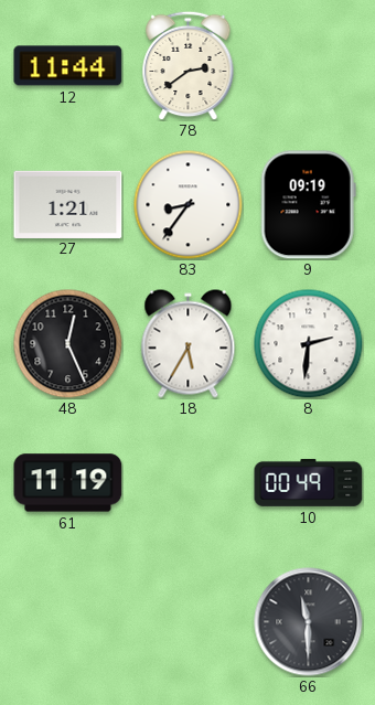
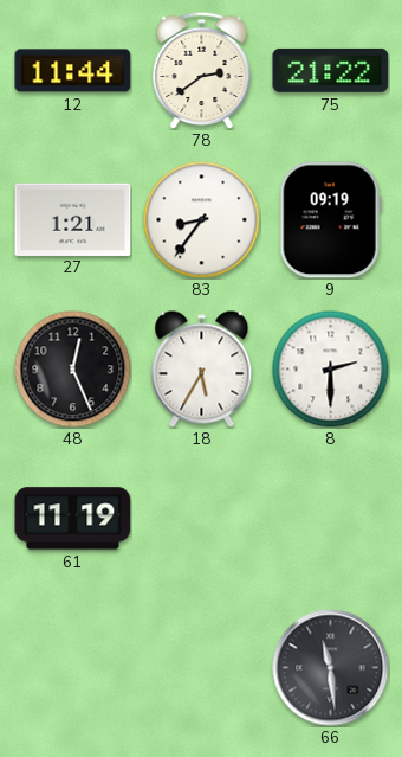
75: none -> 21:22 (331, 70)
8: 2:31 -> 2:30 (331, 370)
10: 00:49 -> none (309, 482)
66: 11:30 -> 11:29 (331, 668)
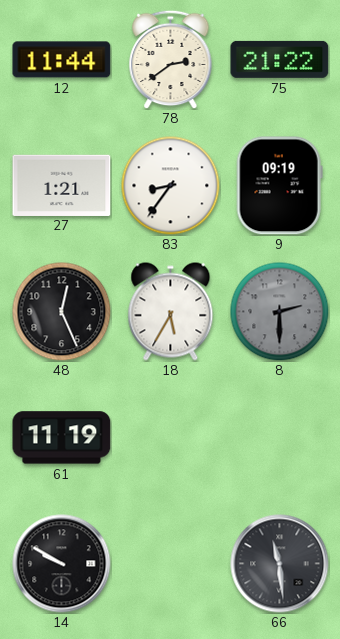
8 dial: white -> grey (280, 312)
14: none -> 9:50 (62, 564)
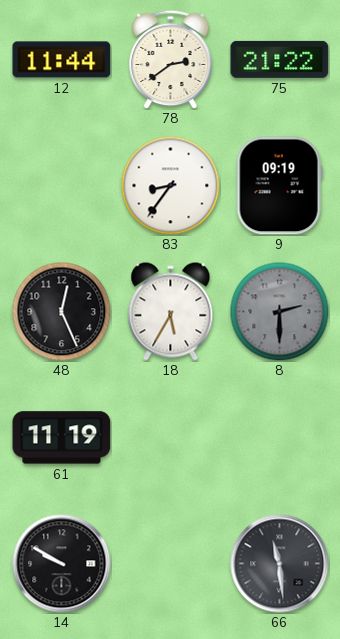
27: 1:21 -> none (62, 185)
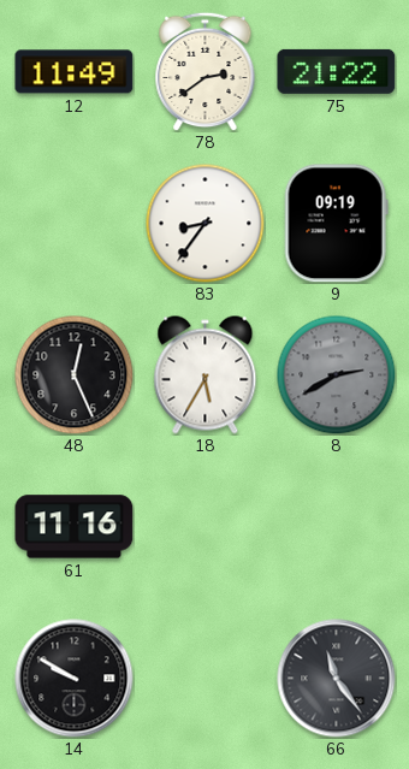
12: 11:44 -> 11:49 (75, 72)
8: 2:30 -> 2:40 (337, 375)
61: 11:19 -> 11:16 (75, 527)
66: 11:29 -> 11:24 (337, 679)
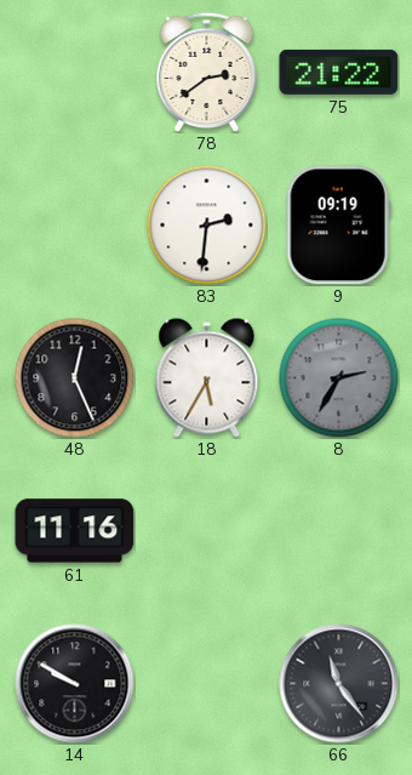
12: 11:49 -> none (75, 72)
83: 8:36 -> 2:31 (207, 226)
8: 2:40 -> 2:35 (339, 378)
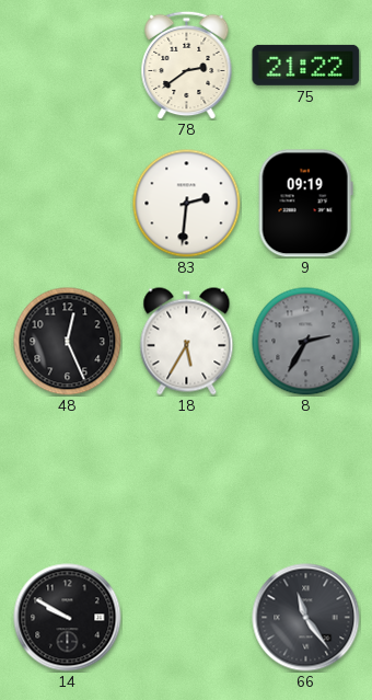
61: 11:16 -> none (75, 531)
